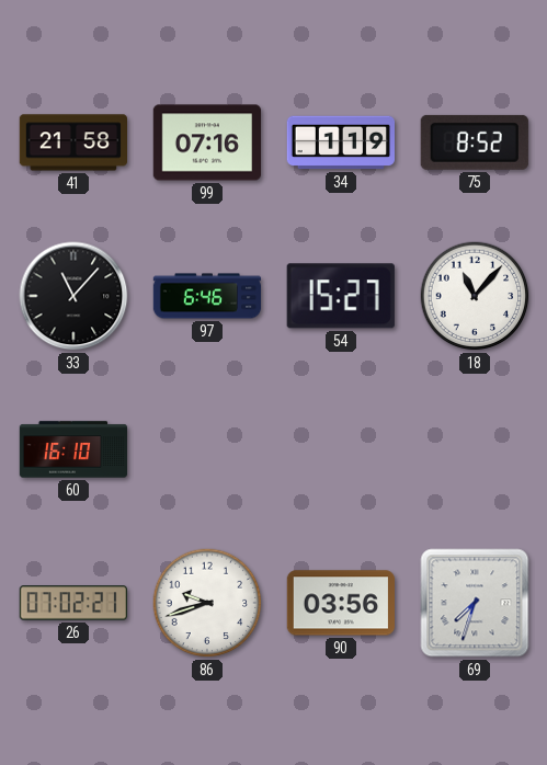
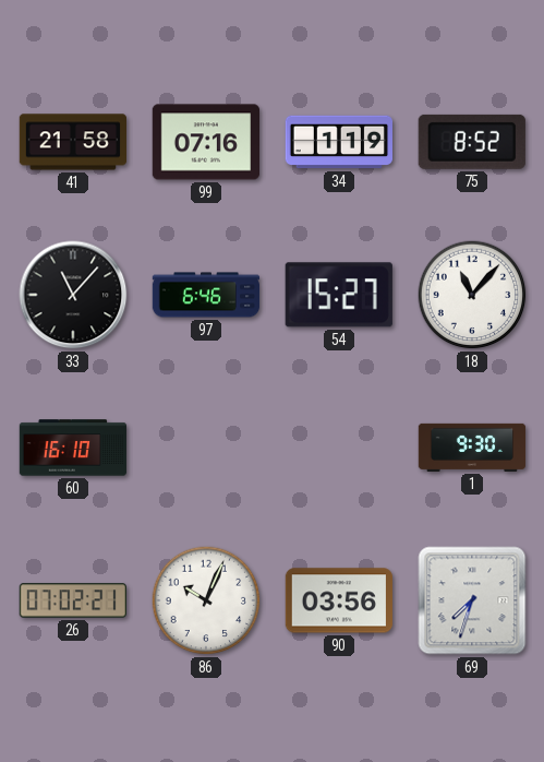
1: none -> 9:30 (472, 448)
86: 9:42 -> 10:04 (206, 600)
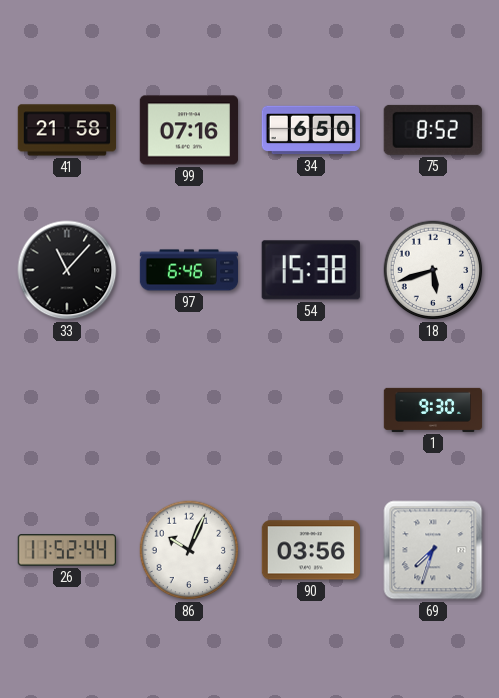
34: 1:19 -> 6:50 (310, 130)
54: 15:27 -> 15:38 (311, 270)
18: 11:07 -> 5:42 (433, 270)
60: 16:10 -> none (73, 448)
26: 07:02 -> 11:52 (66, 550)
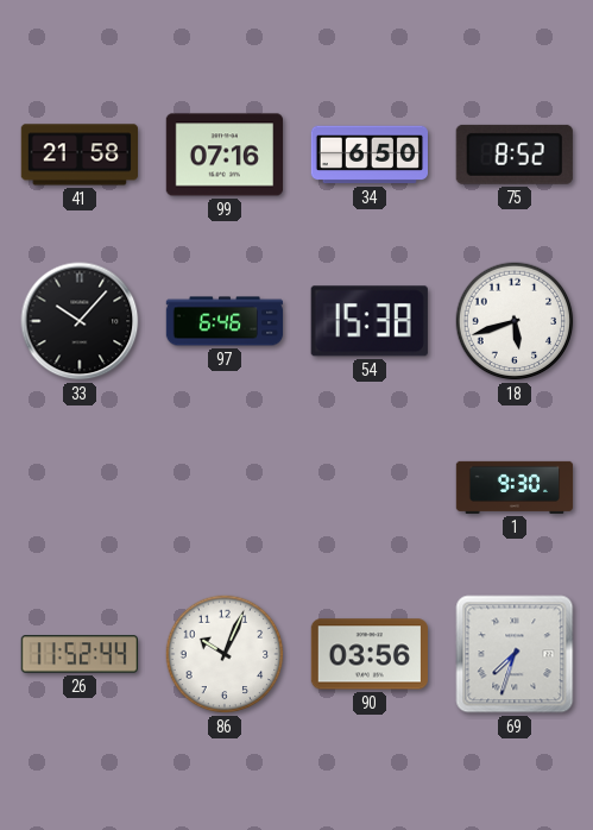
33: 11:07 -> 10:07 (80, 321)
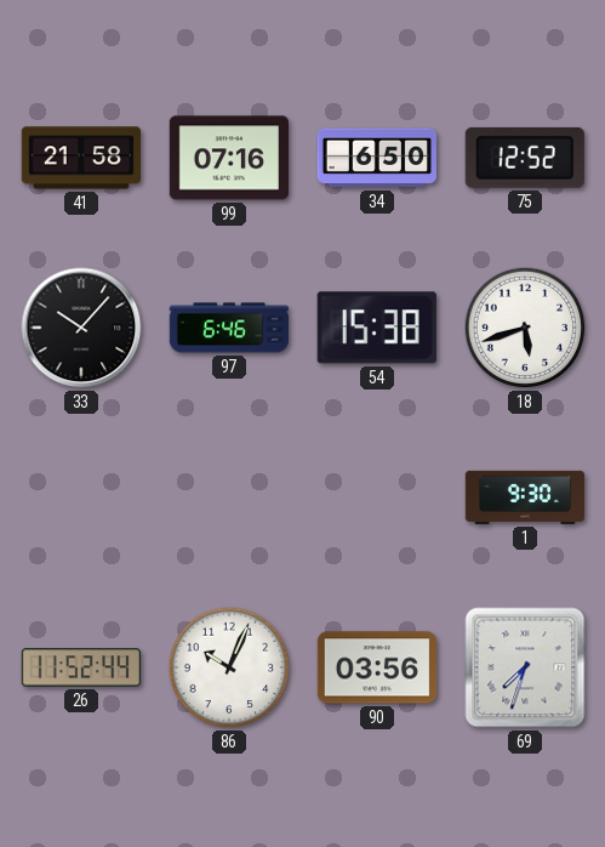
75: 8:52 -> 12:52 (525, 158)
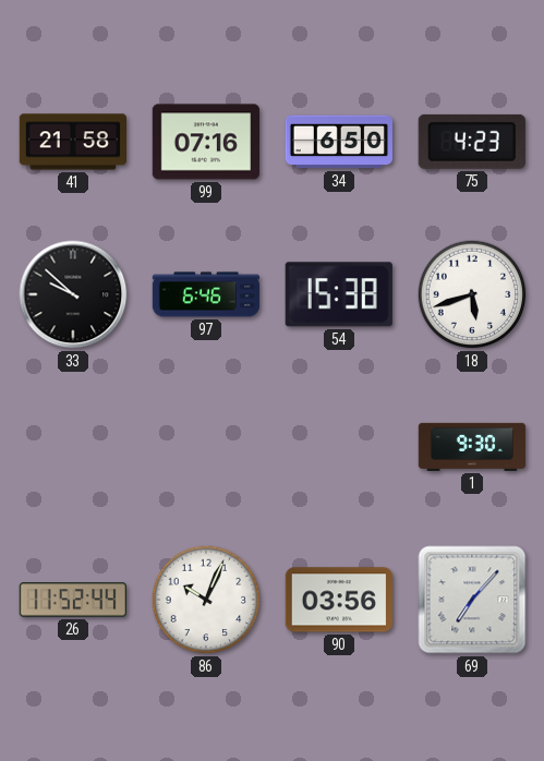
75: 12:52 -> 4:23 (472, 142)
33: 10:07 -> 9:52 (73, 294)
69: 7:33 -> 7:07 (472, 600)
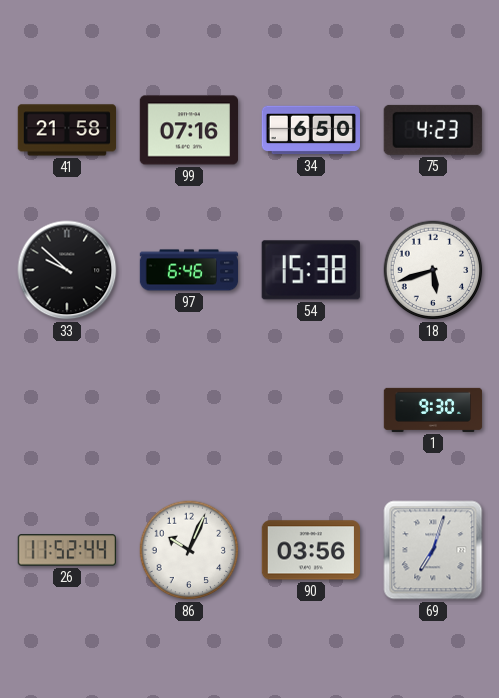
69: 7:07 -> 7:03 (433, 550)
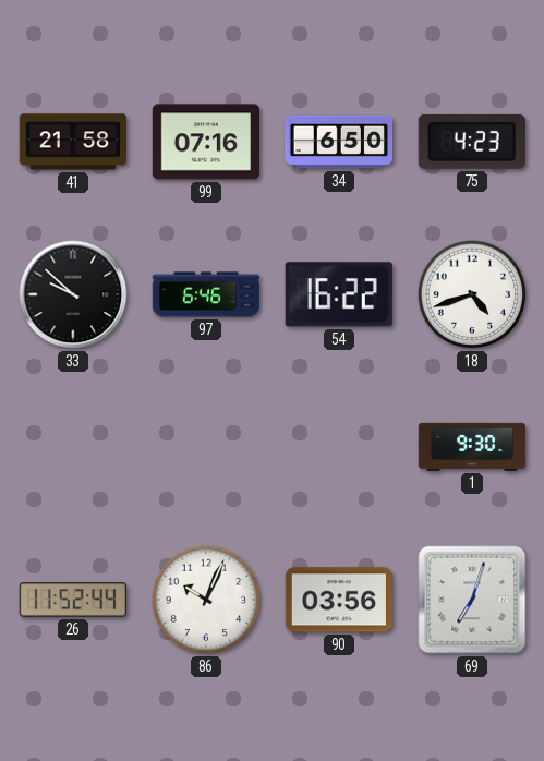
54: 15:38 -> 16:22 (339, 294)
18: 5:42 -> 4:42 (472, 294)
